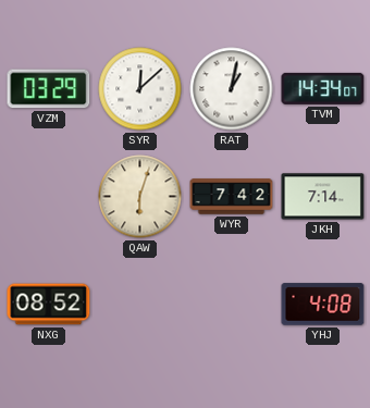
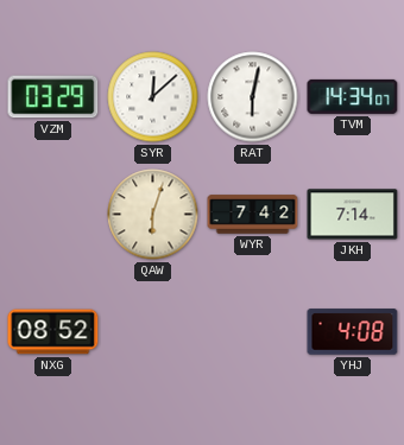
RAT: 1:02 -> 6:02 (253, 97)
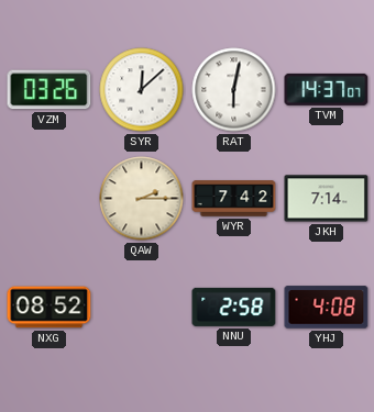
VZM: 03:29 -> 03:26 (50, 90)
TVM: 14:34 -> 14:37 (327, 89)
QAW: 6:03 -> 2:15 (142, 199)
NNU: none -> 2:58 (234, 307)
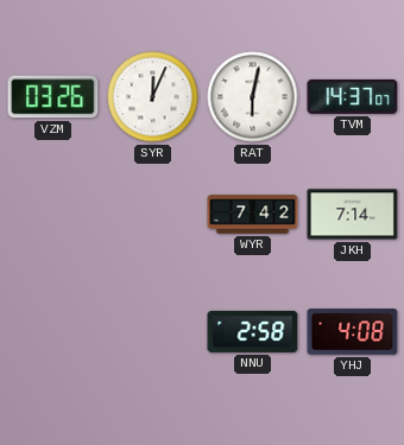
SYR: 12:08 -> 12:04 (153, 97)
QAW: 2:15 -> none (142, 199)
NXG: 08:52 -> none (50, 308)
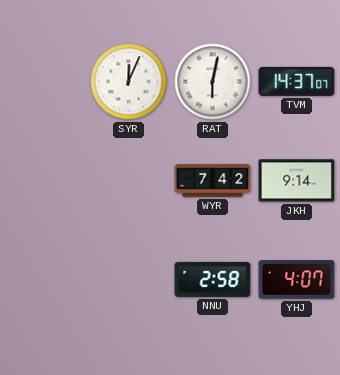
VZM: 03:26 -> none (53, 97)
JKH: 7:14 -> 9:14 (297, 181)
YHJ: 4:08 -> 4:07 (297, 280)
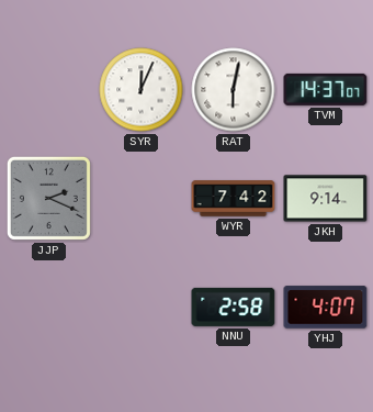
JJP: none -> 2:19 (48, 198)
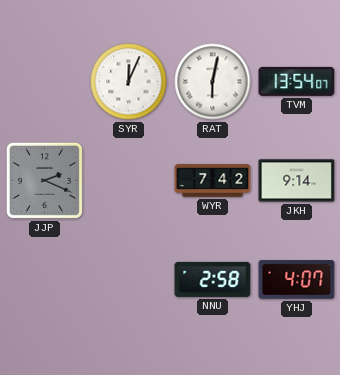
TVM: 14:37 -> 13:54 (297, 81)
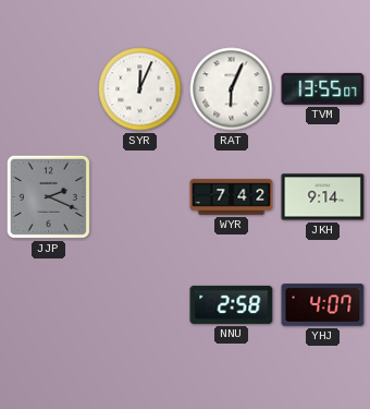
RAT: 6:02 -> 6:04 (232, 89)
TVM: 13:54 -> 13:55 (323, 88)
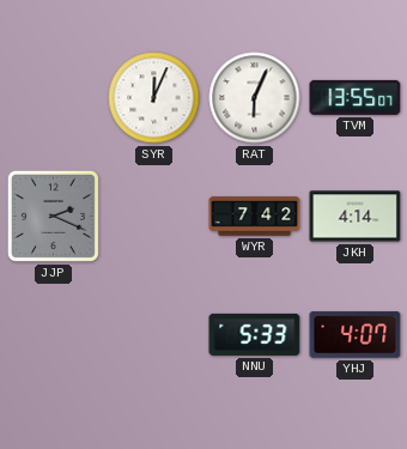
JKH: 9:14 -> 4:14 (356, 217)
NNU: 2:58 -> 5:33 (255, 334)
